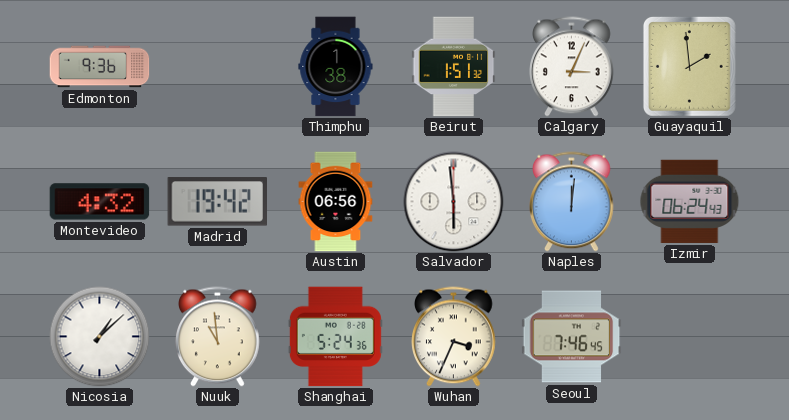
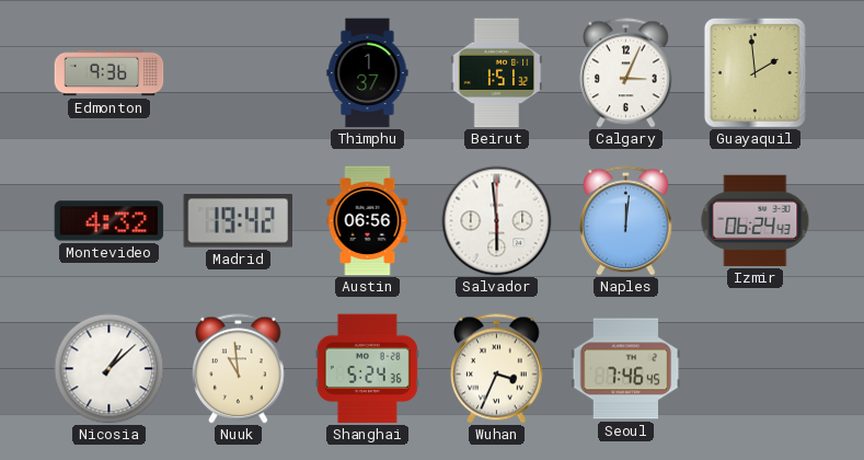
Thimphu: 1:38 -> 1:37 (368, 73)
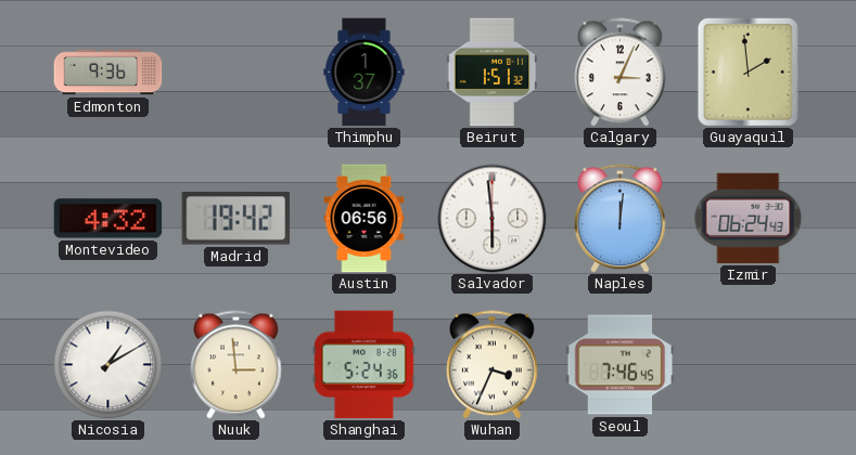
Nicosia: 1:08 -> 1:10 (108, 365)
Nuuk: 10:59 -> 2:59 (237, 365)
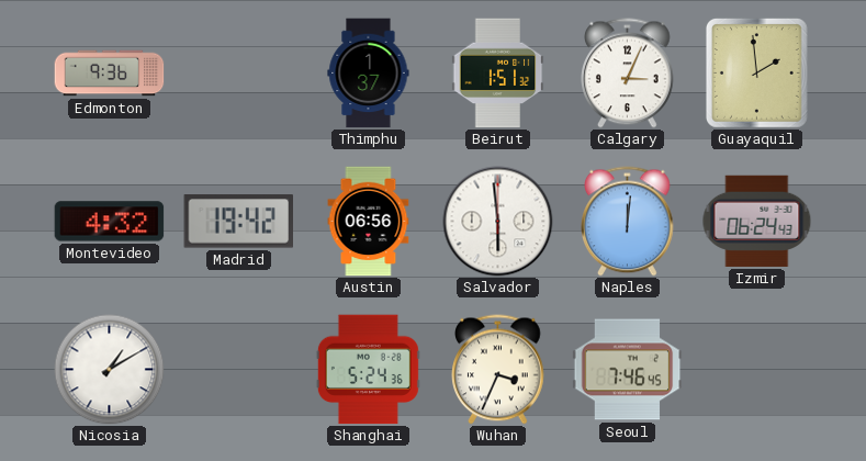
Nuuk: 2:59 -> none (237, 365)
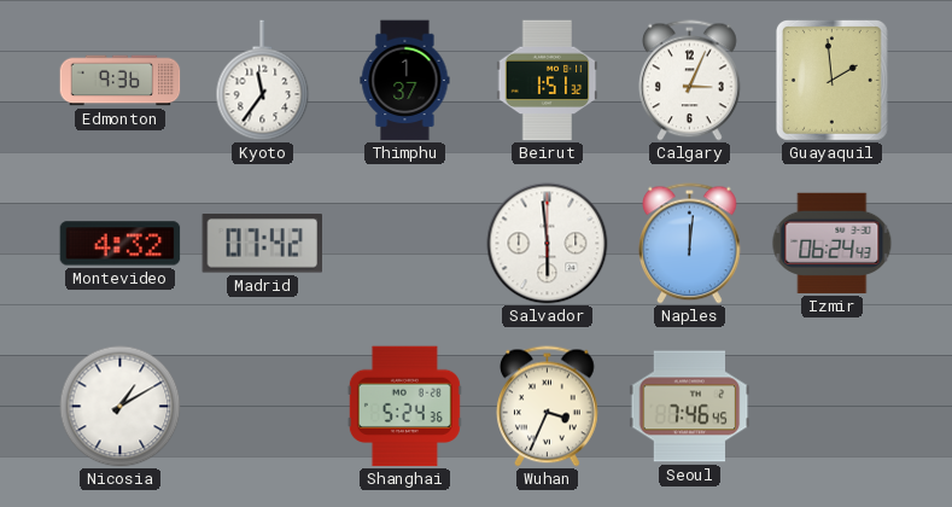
Kyoto: none -> 11:36 (263, 81)
Madrid: 19:42 -> 07:42 (263, 244)
Austin: 06:56 -> none (369, 222)
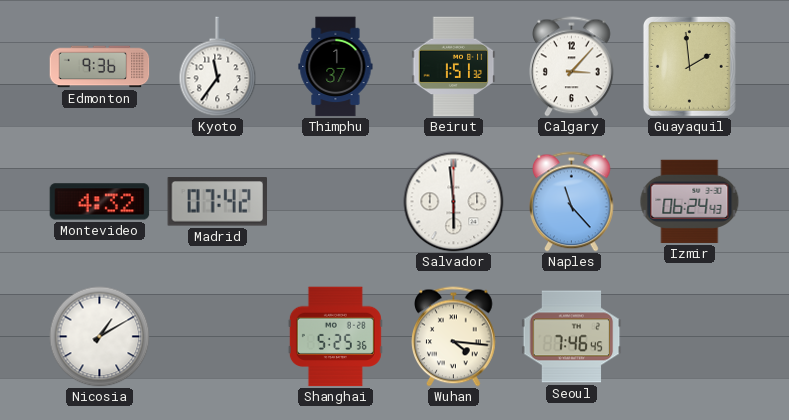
Calgary: 3:04 -> 3:07 (572, 67)
Naples: 12:01 -> 11:23 (572, 202)
Shanghai: 5:24 -> 5:25 (335, 337)
Wuhan: 3:34 -> 4:16 (454, 337)
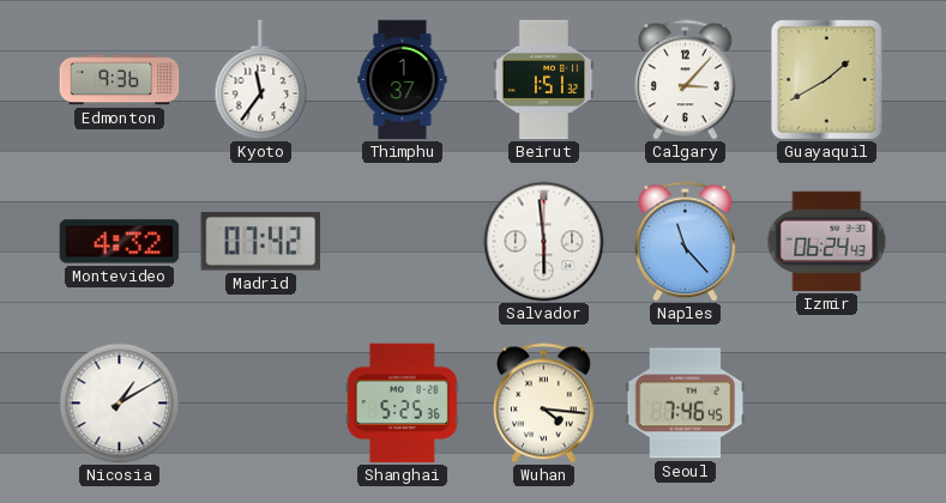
Guayaquil: 1:59 -> 1:40 (826, 80)
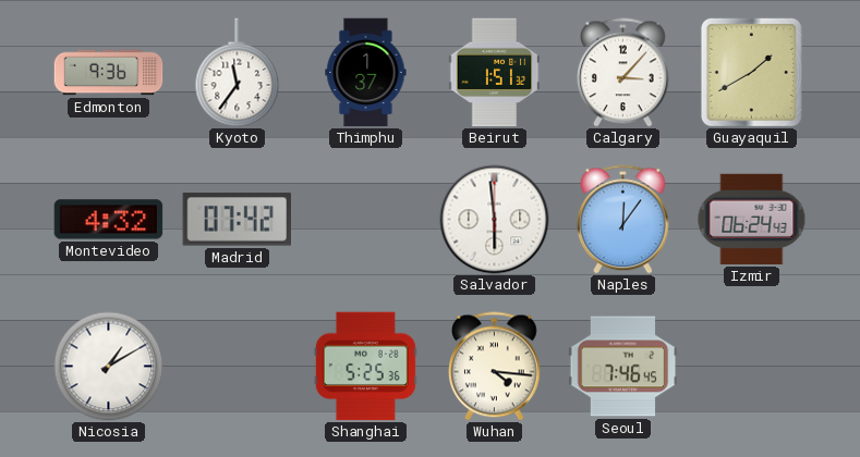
Naples: 11:23 -> 12:06 (623, 220)
